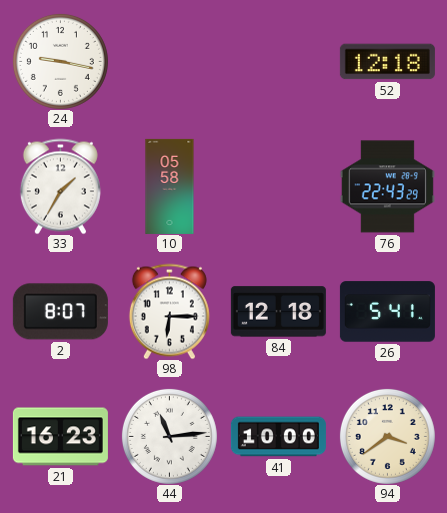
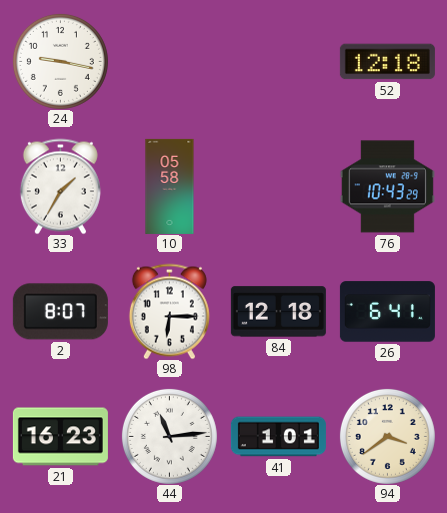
76: 22:43 -> 10:43 (387, 187)
26: 5:41 -> 6:41 (387, 312)
41: 10:00 -> 1:01 (278, 437)
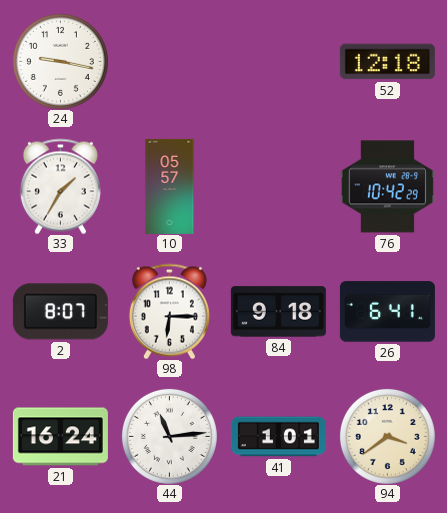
10: 05:58 -> 05:57 (170, 186)
76: 10:43 -> 10:42 (387, 187)
84: 12:18 -> 9:18 (278, 312)
21: 16:23 -> 16:24 (60, 437)
